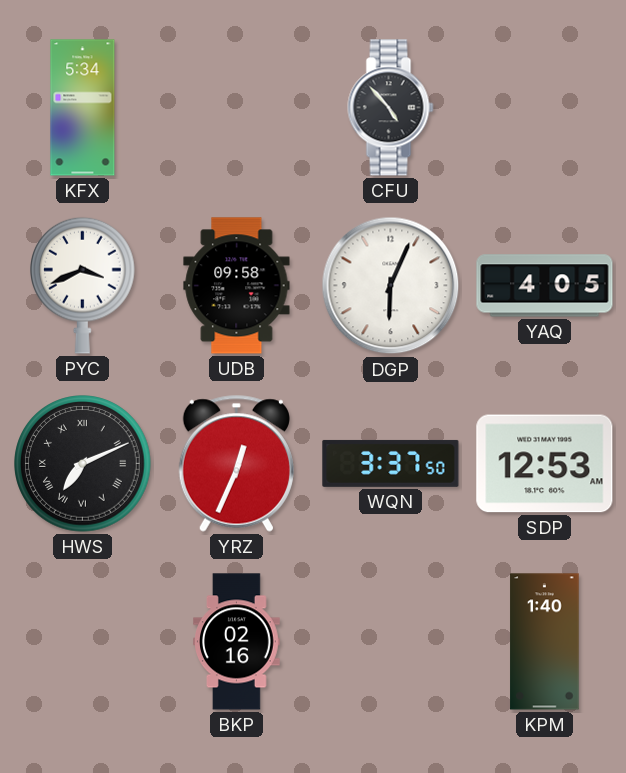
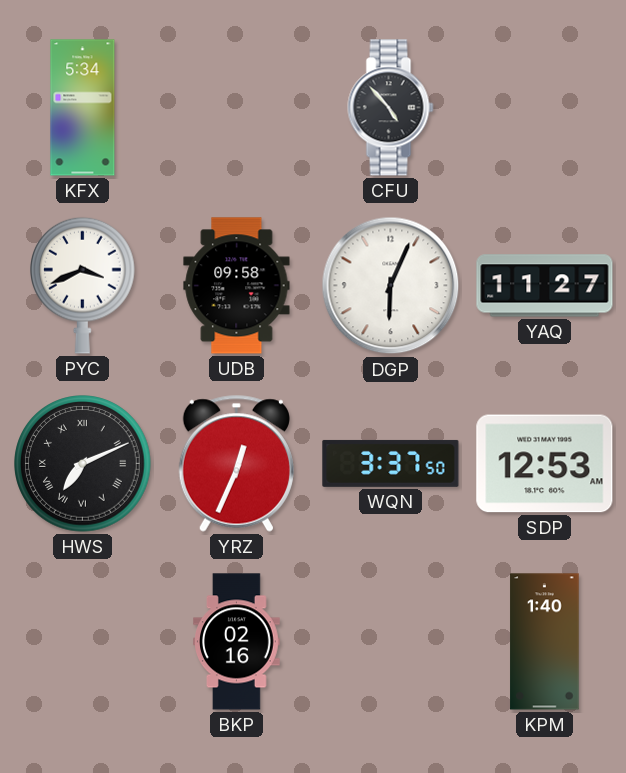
YAQ: 4:05 -> 11:27 (545, 286)
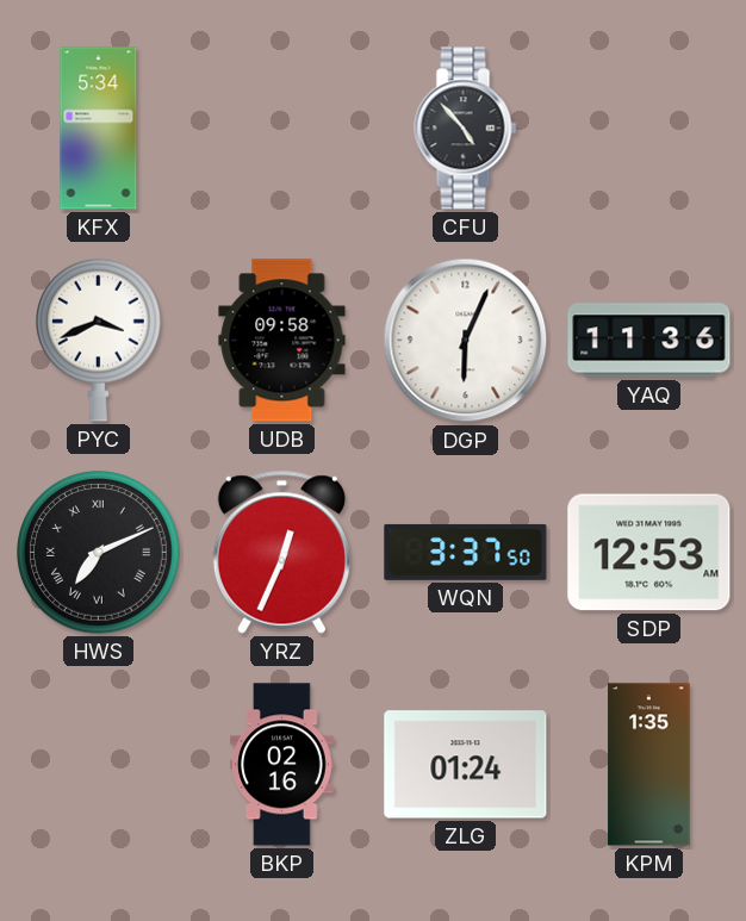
YAQ: 11:27 -> 11:36 (649, 341)
ZLG: none -> 01:24 (466, 765)
KPM: 1:40 -> 1:35 (649, 765)
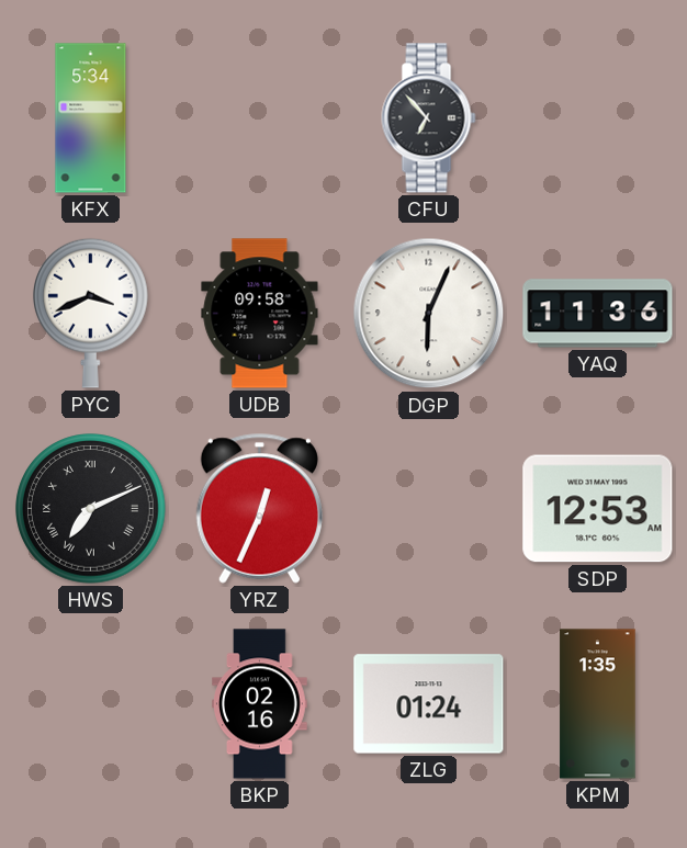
CFU: 4:53 -> 6:53 (429, 118)
WQN: 3:37 -> none (466, 552)
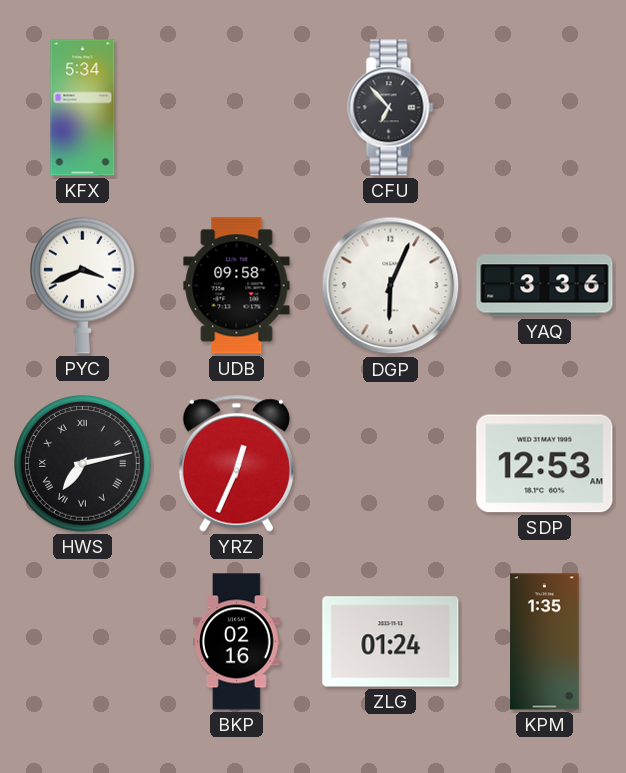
YAQ: 11:36 -> 3:36 (545, 286)
HWS: 7:11 -> 7:13 (83, 464)
